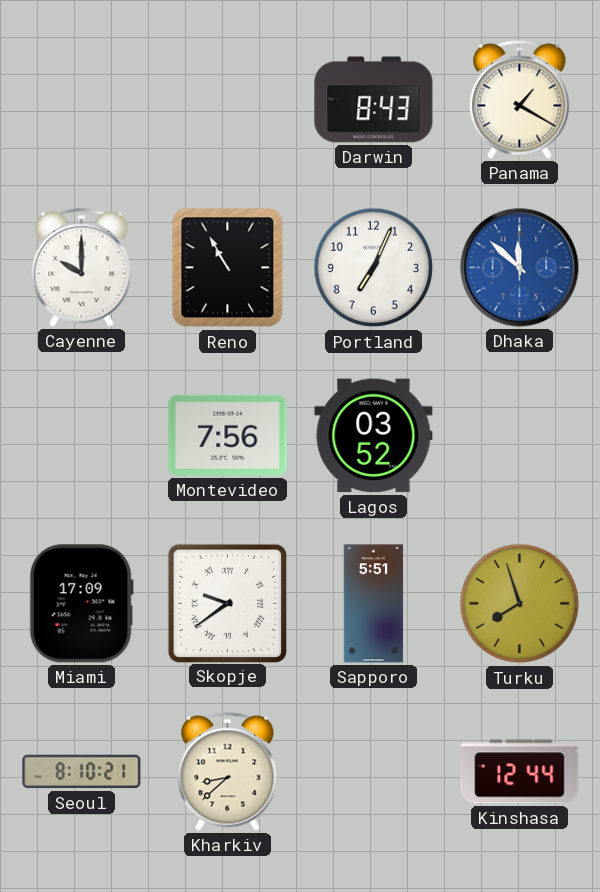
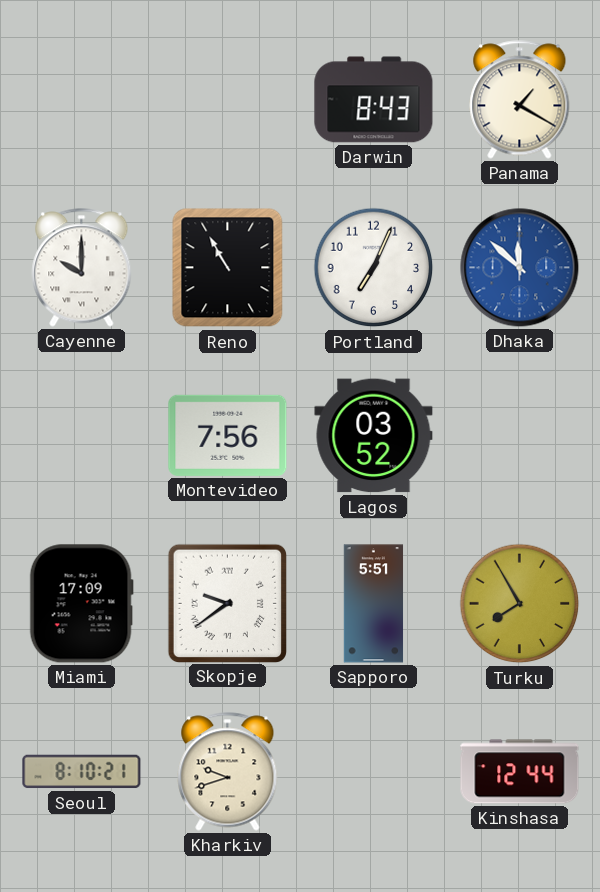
Turku: 7:57 -> 7:55 (520, 604)
Kharkiv: 8:38 -> 9:42 (228, 772)
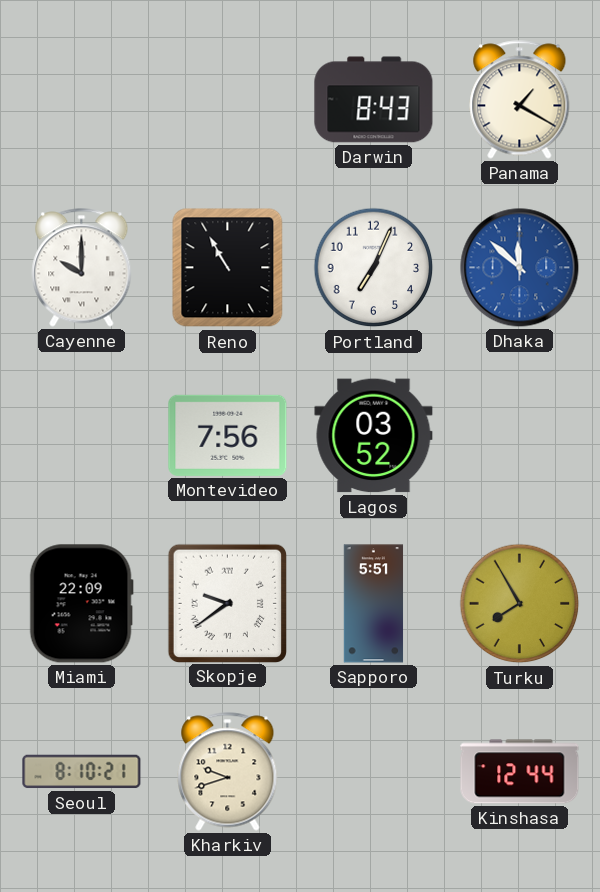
Miami: 17:09 -> 22:09 (81, 604)
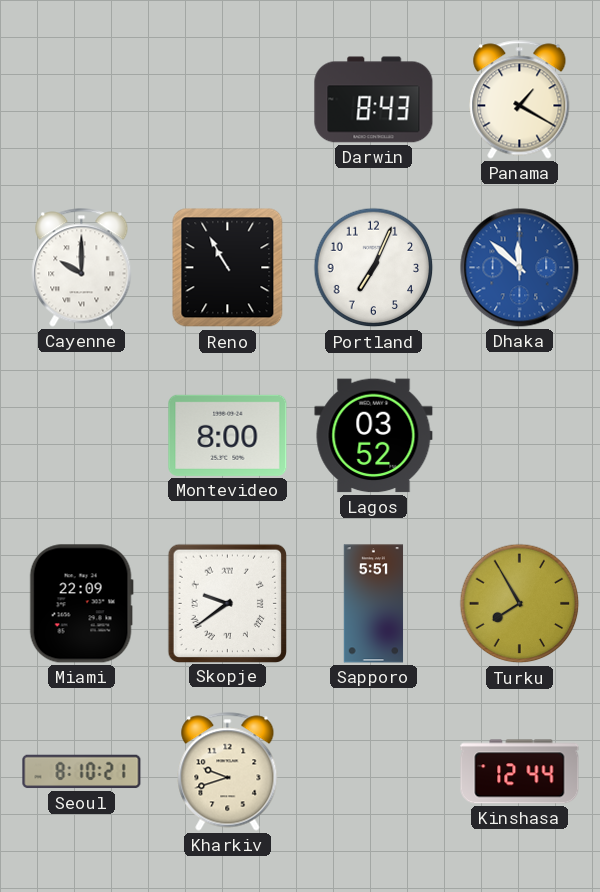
Montevideo: 7:56 -> 8:00 (228, 435)
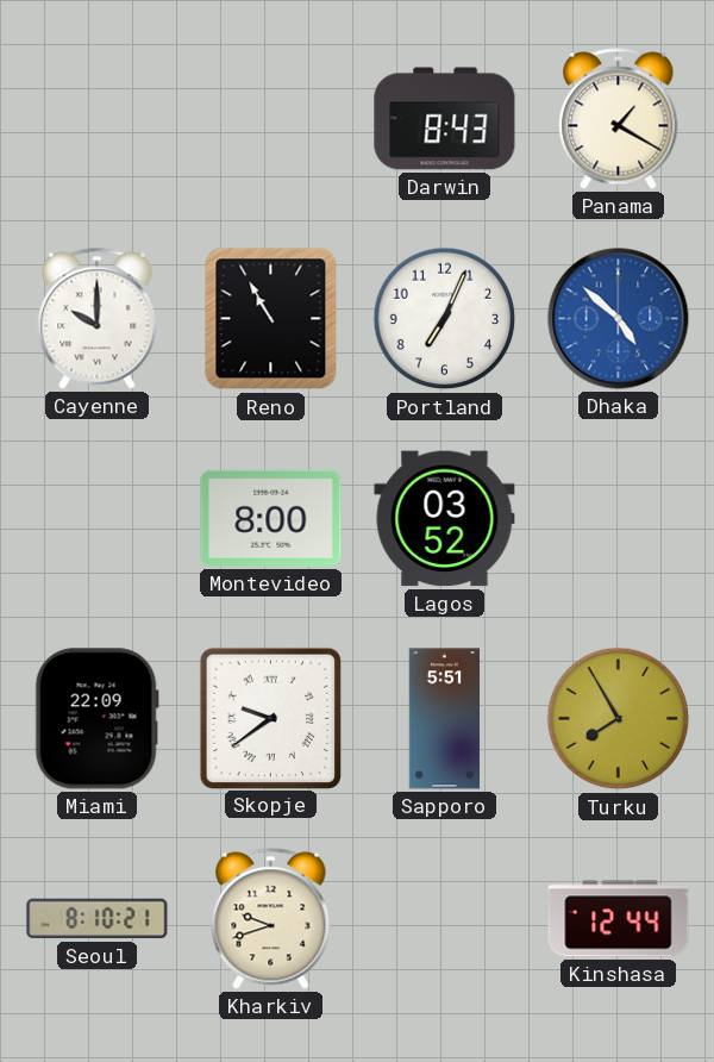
Dhaka: 11:52 -> 4:52 (619, 319)
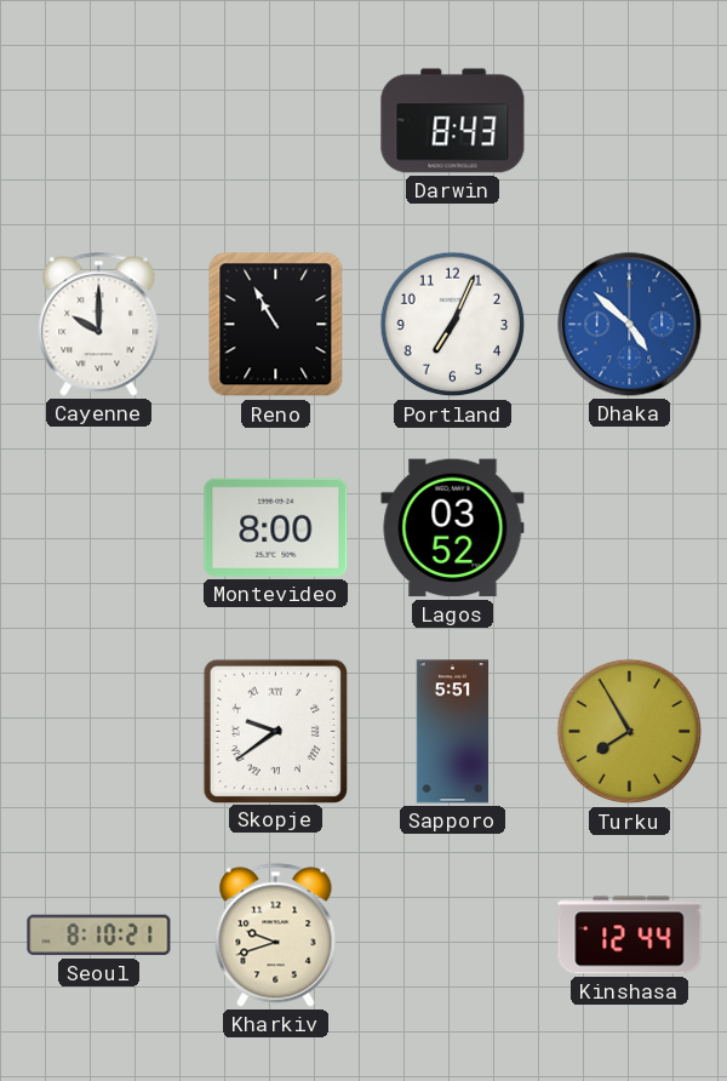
Panama: 1:20 -> none (619, 119)
Miami: 22:09 -> none (96, 719)
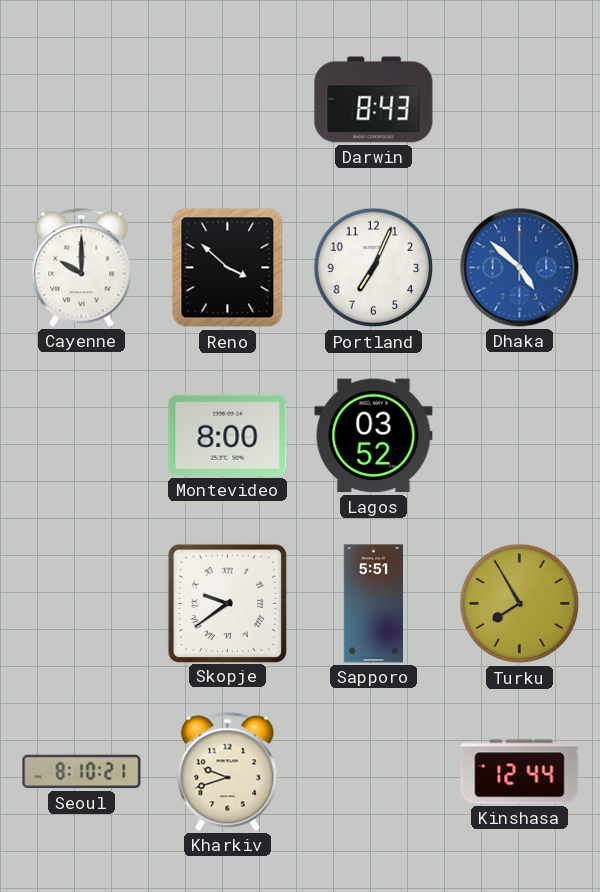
Reno: 10:55 -> 3:52 (228, 268)
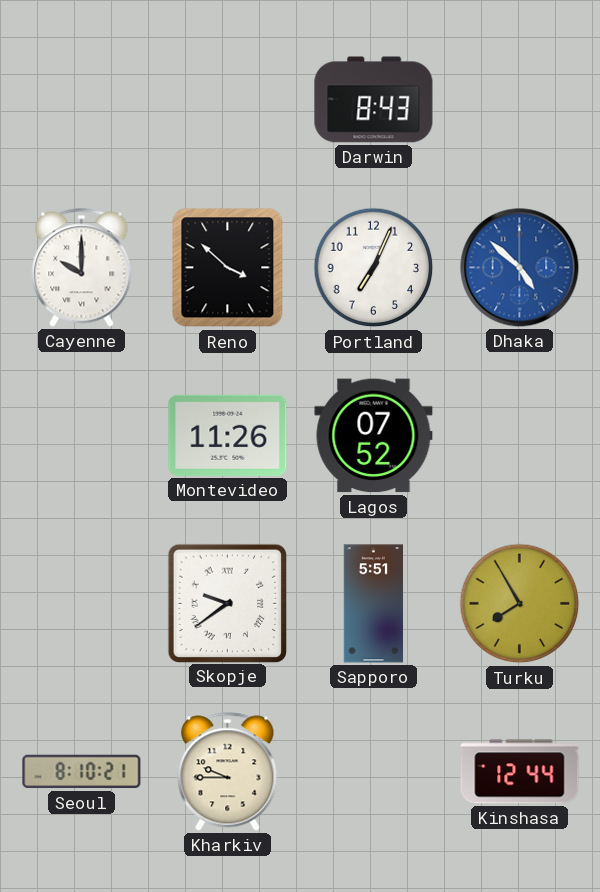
Montevideo: 8:00 -> 11:26 (228, 435)
Lagos: 03:52 -> 07:52 (374, 436)
Kharkiv: 9:42 -> 9:45 (228, 772)
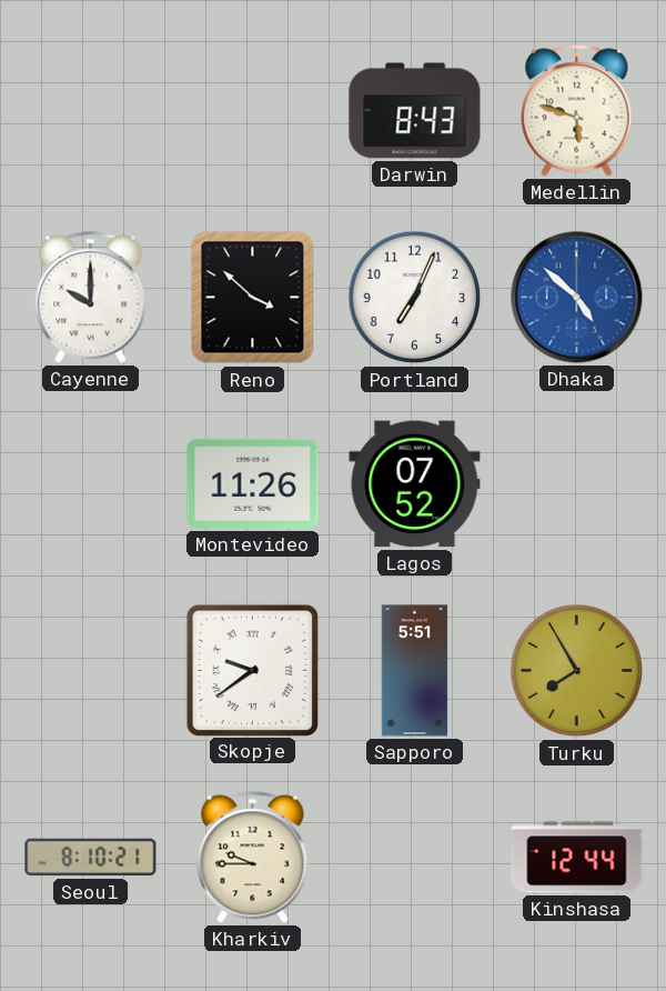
Medellin: none -> 5:48 (577, 111)
